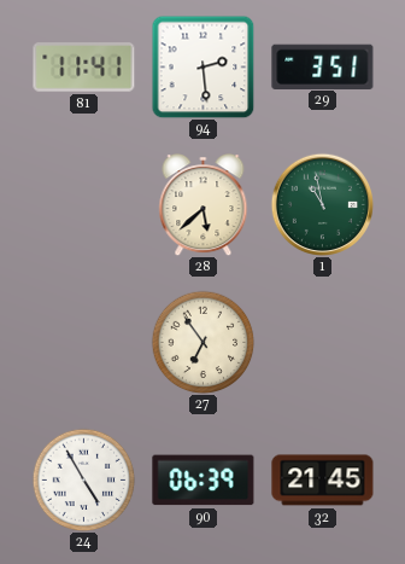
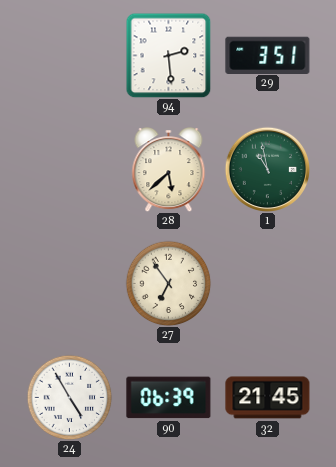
81: 11:41 -> none (84, 68)
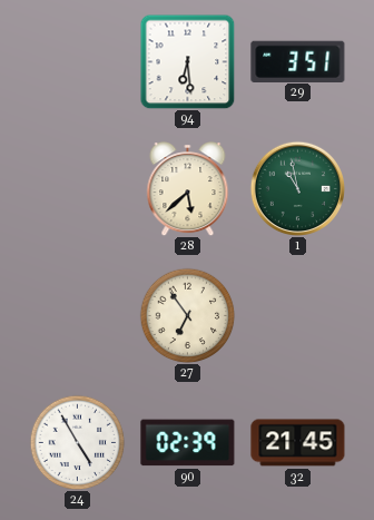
94: 2:29 -> 6:29 (187, 61)
90: 06:39 -> 02:39 (188, 443)
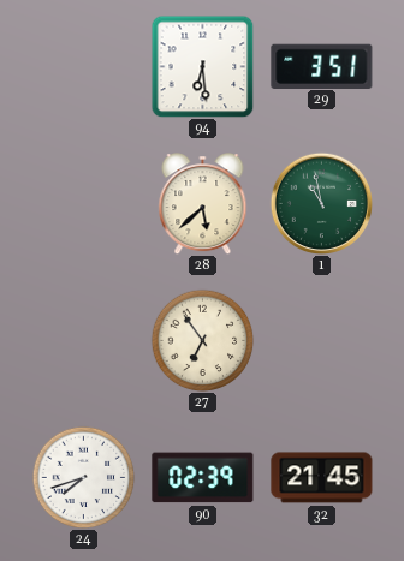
24: 4:55 -> 7:42 (83, 477)
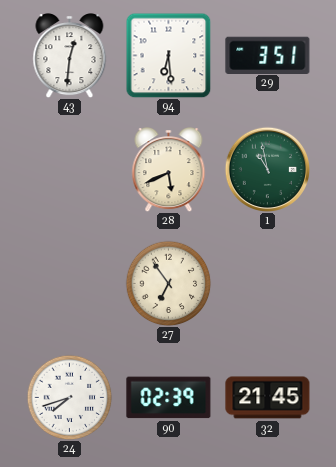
43: none -> 12:31 (70, 56)
28: 5:38 -> 5:41 (169, 170)
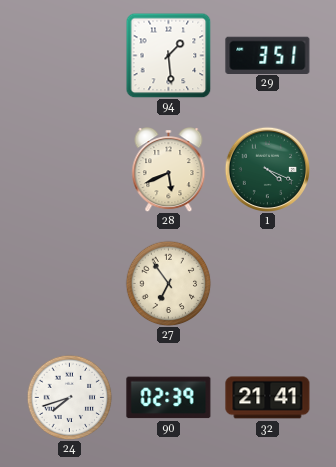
43: 12:31 -> none (70, 56)
94: 6:29 -> 1:29 (168, 55)
1: 10:58 -> 4:19 (267, 169)
32: 21:45 -> 21:41 (268, 398)
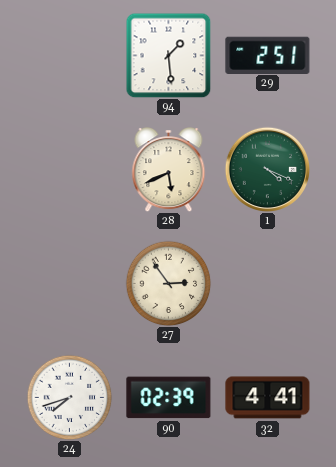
29: 3:51 -> 2:51 (268, 55)
27: 6:54 -> 2:54 (168, 283)
32: 21:41 -> 4:41 (268, 398)
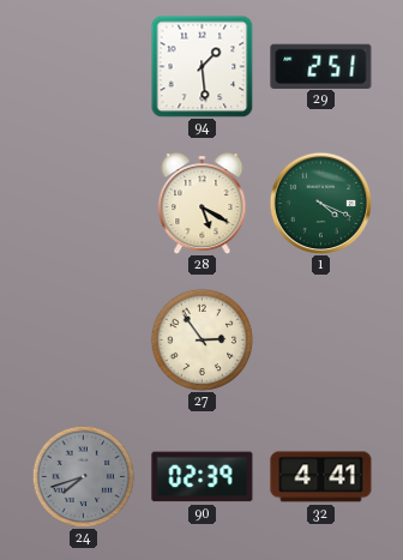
28: 5:41 -> 5:20 (203, 204)
24 dial: white -> grey (83, 476)
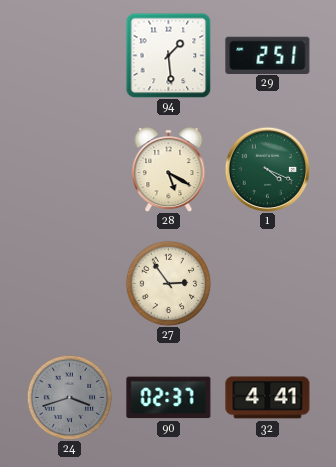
24: 7:42 -> 3:42 (69, 397)
90: 02:39 -> 02:37 (169, 398)
